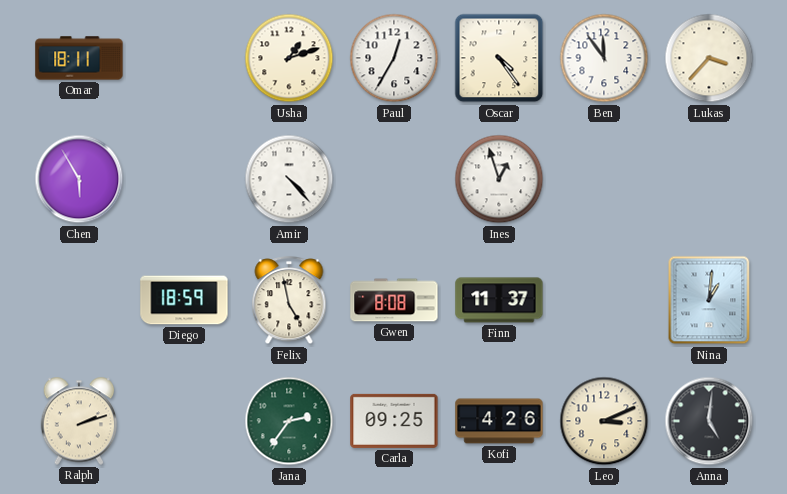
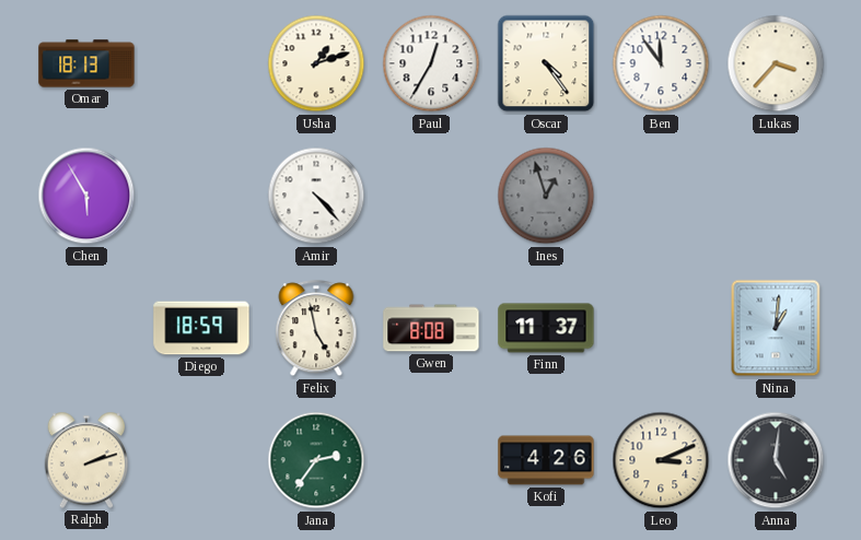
Omar: 18:11 -> 18:13 (86, 63)
Ines dial: white -> grey (546, 196)
Carla: 09:25 -> none (394, 421)
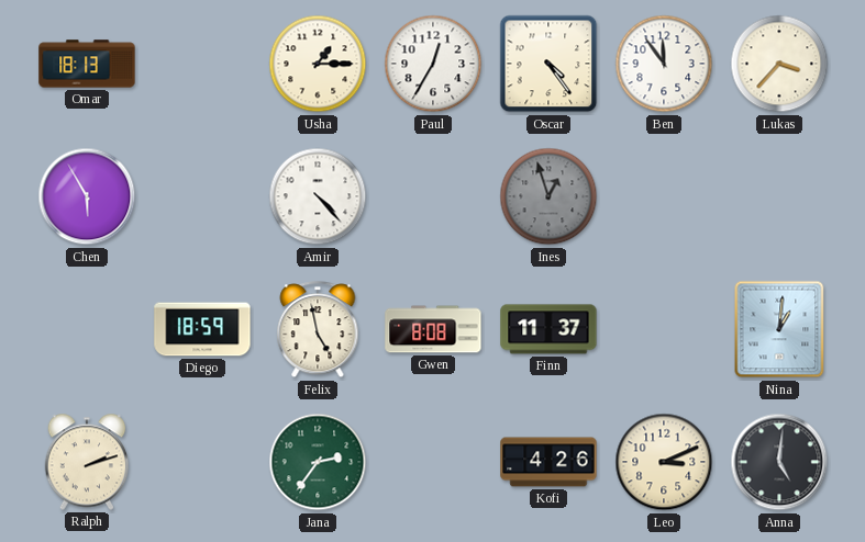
Usha: 1:12 -> 1:15 (318, 64)
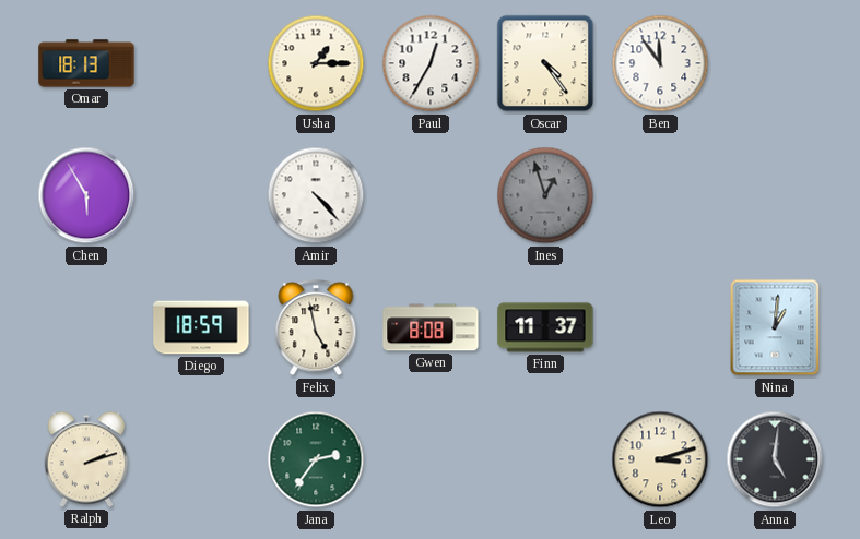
Lukas: 3:37 -> none (779, 64)
Kofi: 4:26 -> none (548, 462)
Leo: 3:11 -> 3:12 (660, 459)
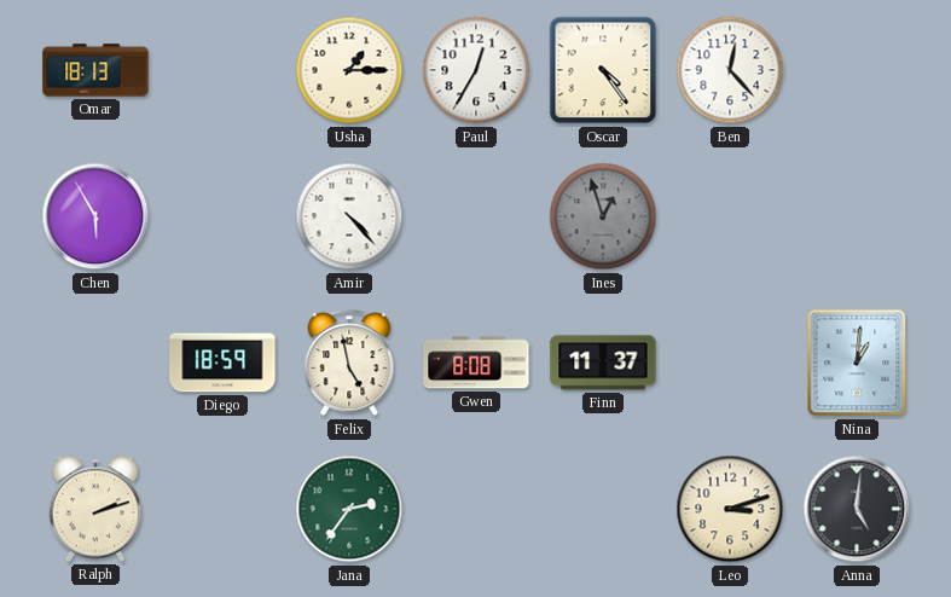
Ben: 11:54 -> 12:23 (730, 70)
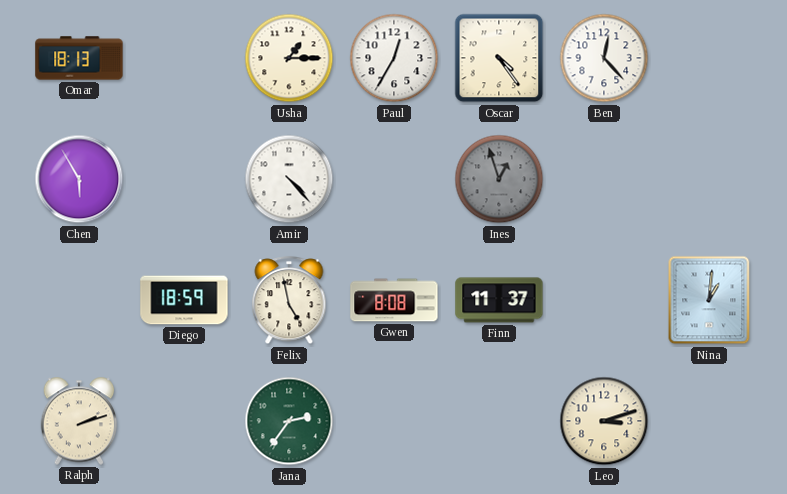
Anna: 5:01 -> none (857, 509)
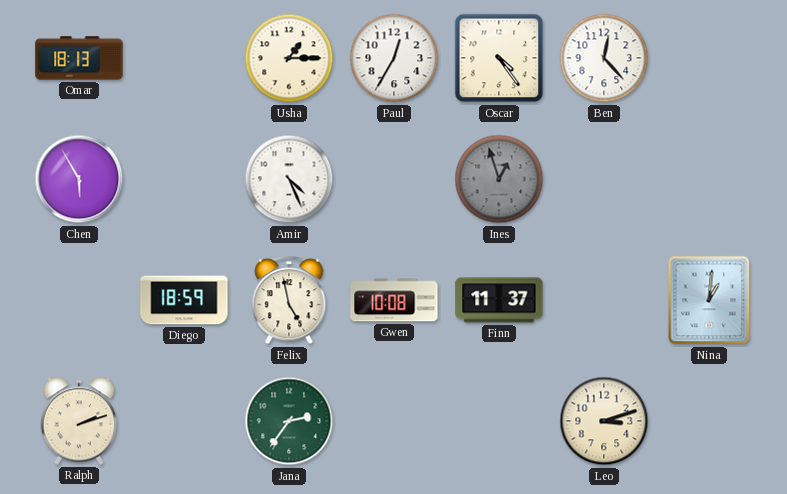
Amir: 4:23 -> 4:26 (289, 179)
Gwen: 8:08 -> 10:08 (394, 300)
